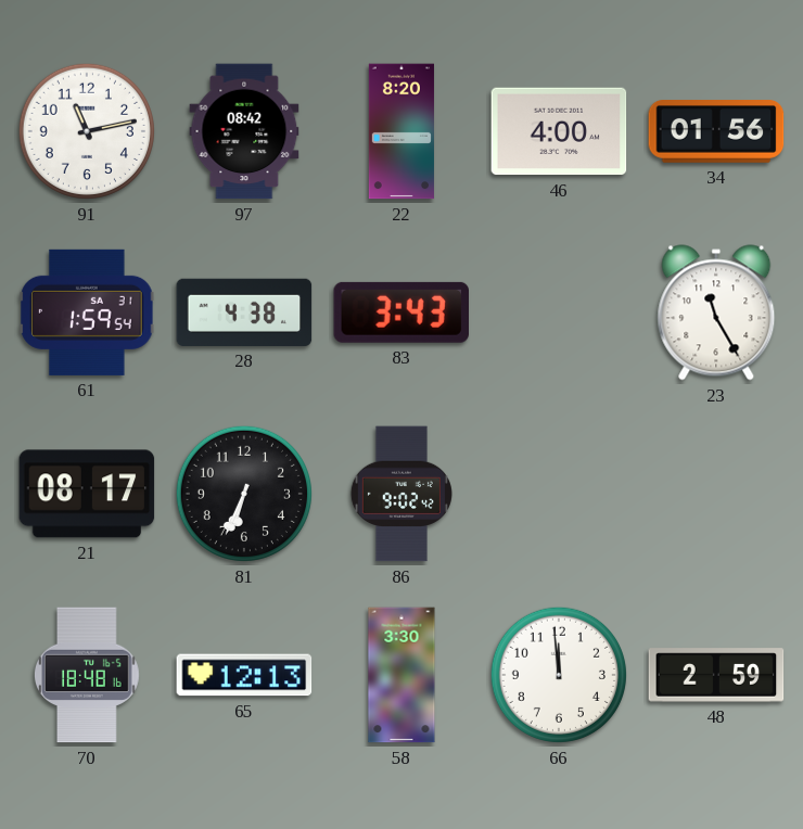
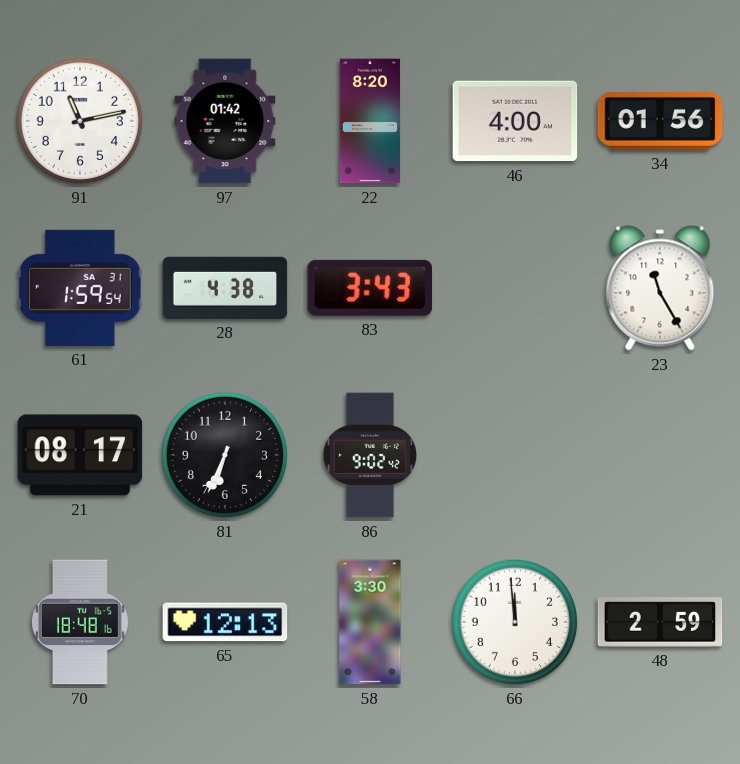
97: 08:42 -> 01:42 (225, 121)
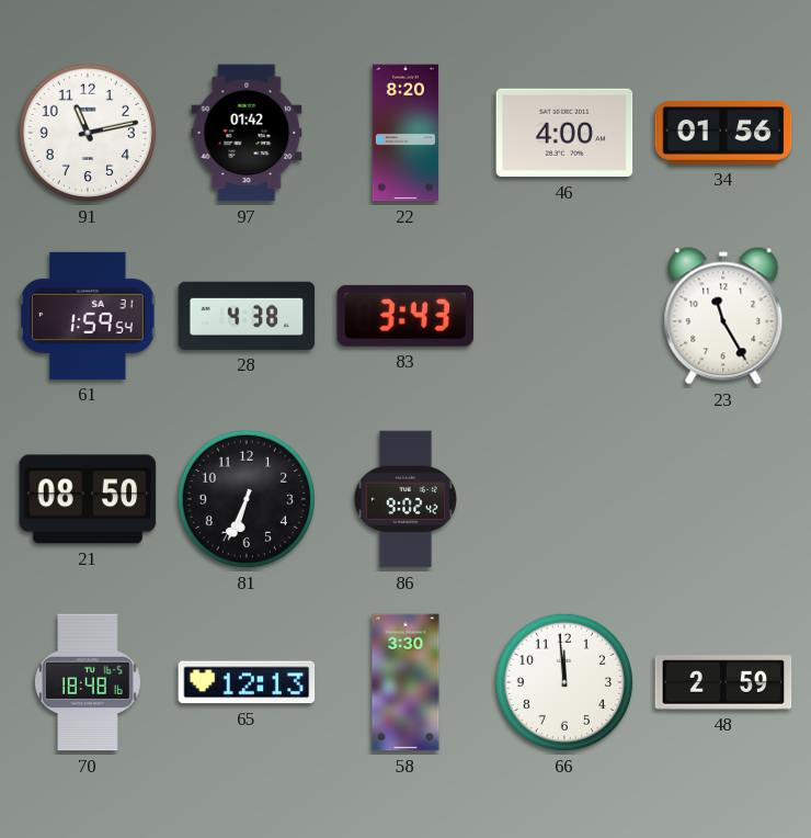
21: 08:17 -> 08:50 (88, 499)
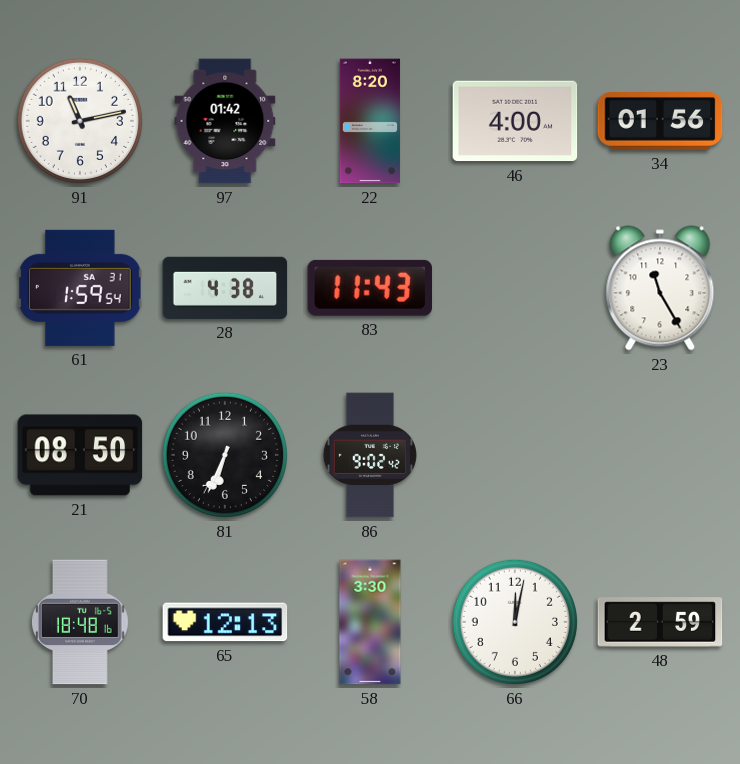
83: 3:43 -> 11:43 (370, 288)
66: 11:59 -> 12:02 (515, 622)
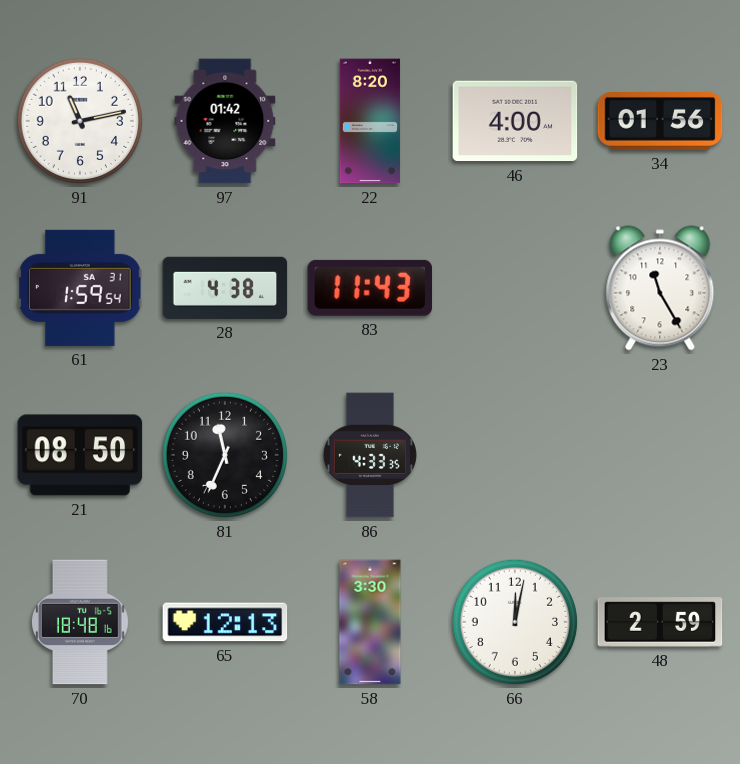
81: 6:34 -> 11:34 (225, 455)
86: 9:02 -> 4:33 (370, 455)
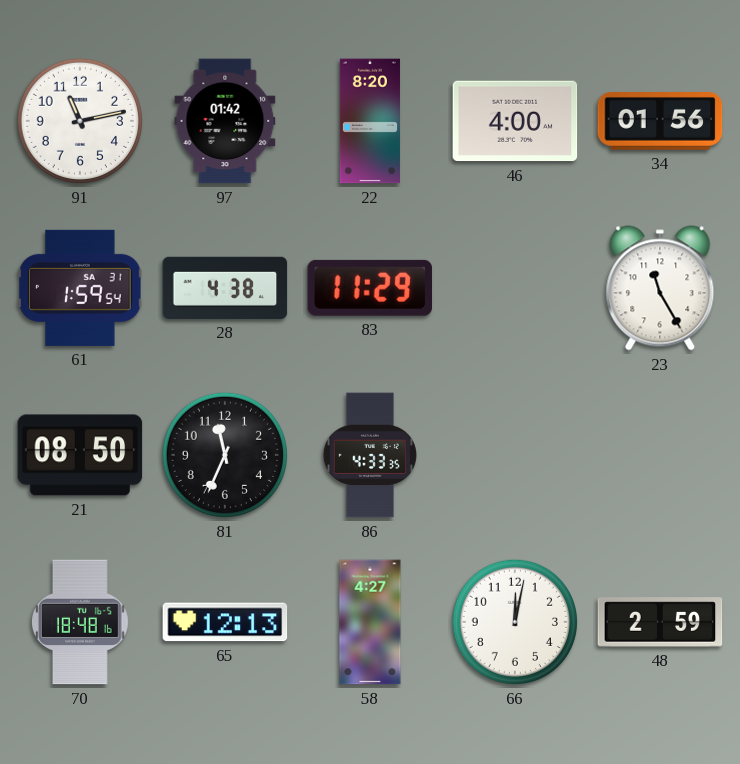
83: 11:43 -> 11:29 (370, 288)
58: 3:30 -> 4:27 (370, 622)
